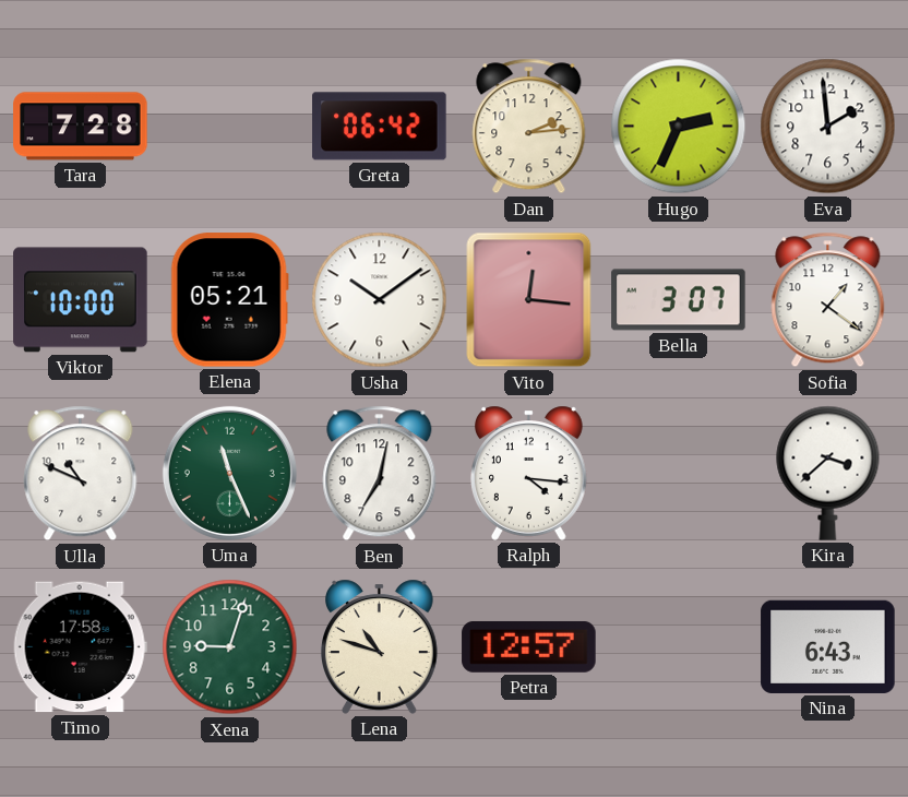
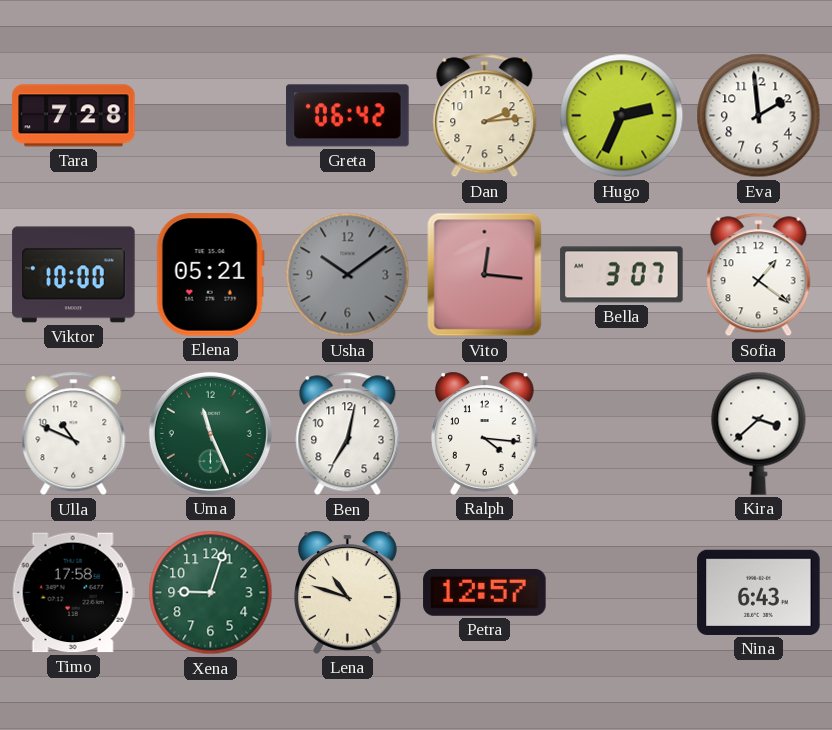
Usha dial: white -> grey (348, 275)
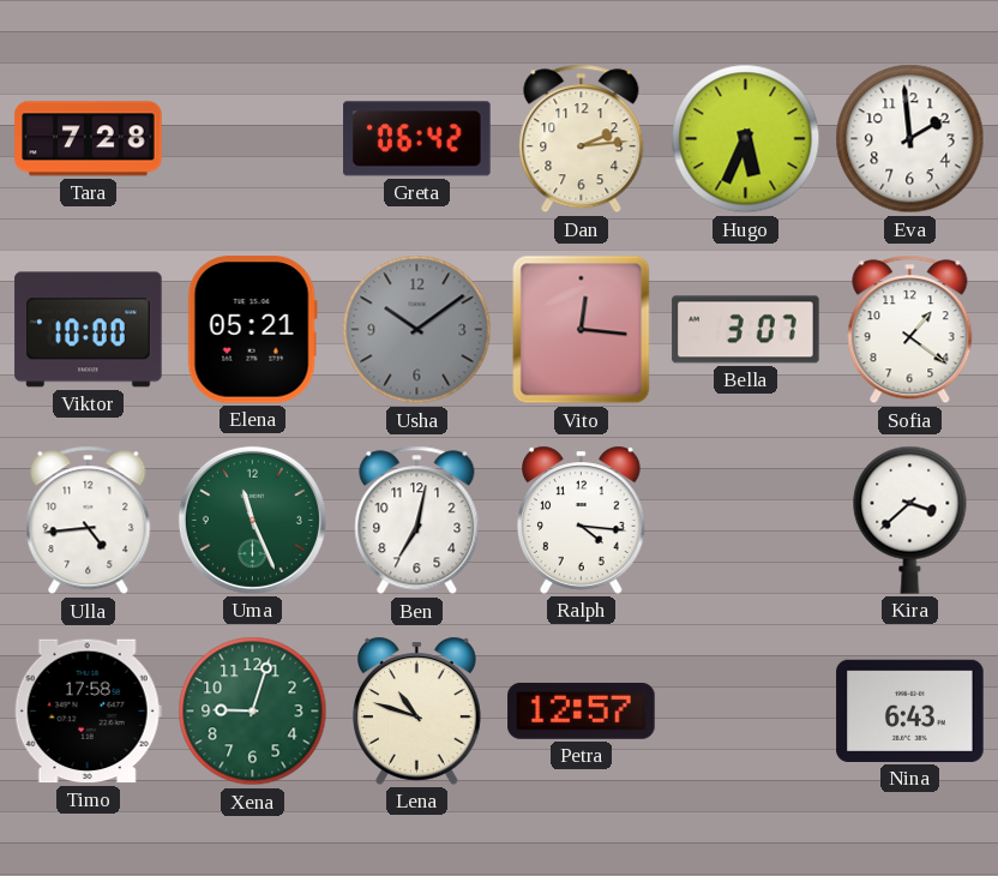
Hugo: 2:34 -> 5:34 (746, 139)
Ulla: 10:49 -> 4:44 (89, 521)
